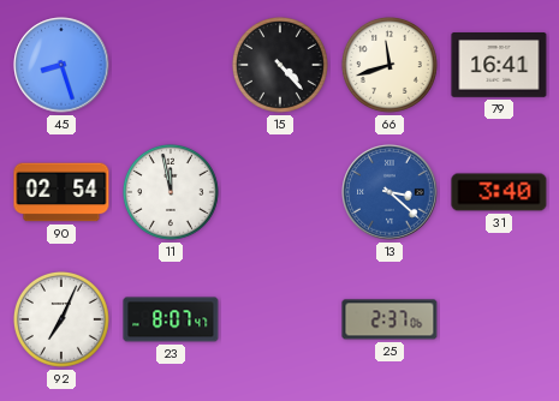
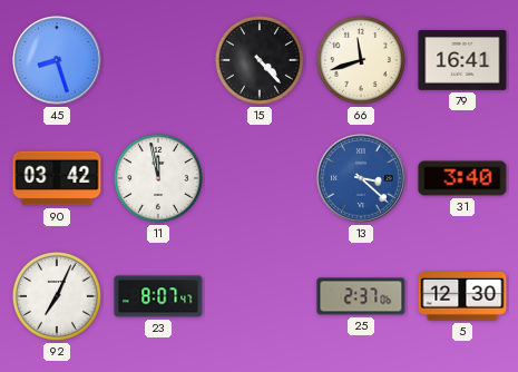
90: 02:54 -> 03:42 (57, 178)
5: none -> 12:30 (462, 297)
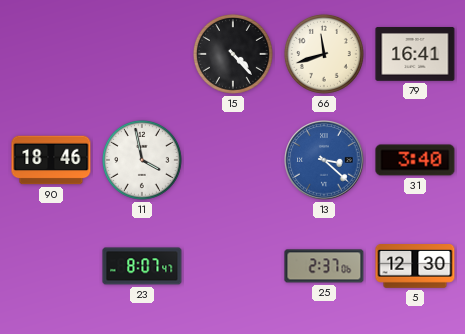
45: 8:27 -> none (57, 60)
90: 03:42 -> 18:46 (51, 160)
11: 11:58 -> 3:58 (142, 160)
92: 7:04 -> none (57, 296)
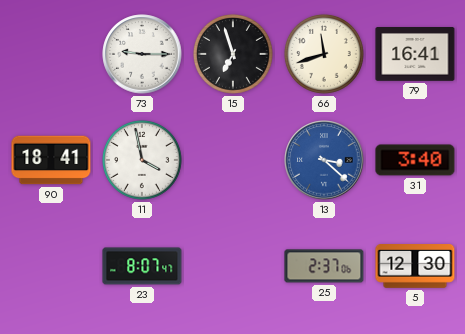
73: none -> 9:15 (142, 54)
15: 4:23 -> 6:57 (233, 54)
90: 18:46 -> 18:41 (51, 160)
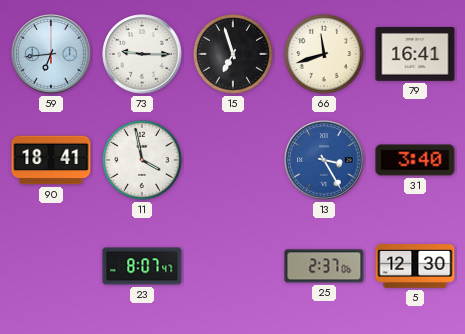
59: none -> 6:44 (51, 54)
13: 3:22 -> 3:25 (324, 160)
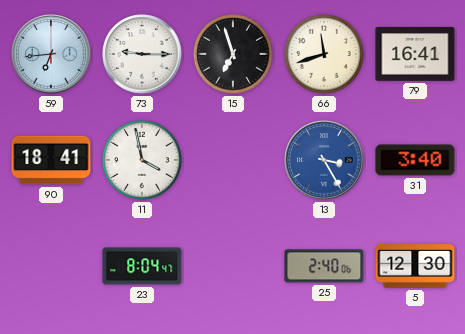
23: 8:07 -> 8:04 (142, 266)
25: 2:37 -> 2:40 (324, 266)
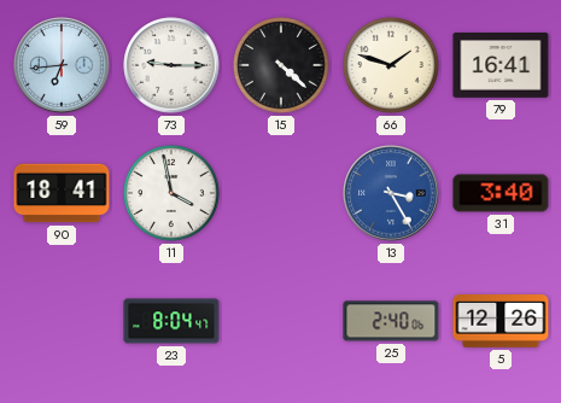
15: 6:57 -> 4:22 (281, 65)
66: 11:42 -> 1:48 (391, 65)
5: 12:30 -> 12:26 (501, 322)
